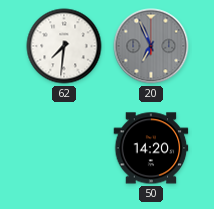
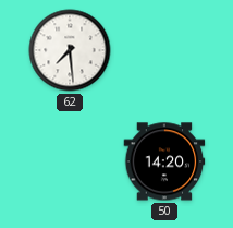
62: 7:31 -> 7:29 (70, 50)
20: 6:56 -> none (151, 46)
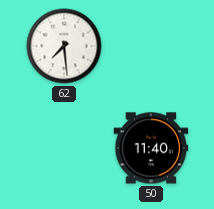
50: 14:20 -> 11:40 (151, 148)
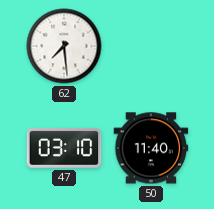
47: none -> 03:10 (64, 148)
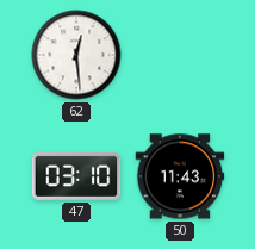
62: 7:29 -> 12:29 (76, 55)
50: 11:40 -> 11:43 (180, 176)
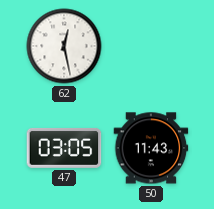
62: 12:29 -> 12:28 (64, 46)
47: 03:10 -> 03:05 (64, 148)
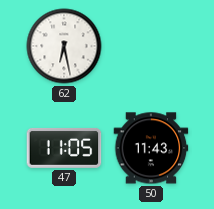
62: 12:28 -> 6:28 (64, 46)
47: 03:05 -> 11:05 (64, 148)
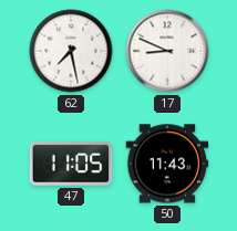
62: 6:28 -> 7:28 (71, 51)
17: none -> 8:49 (167, 51)
